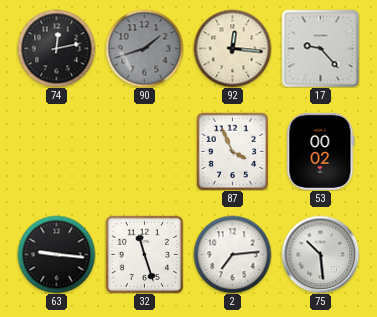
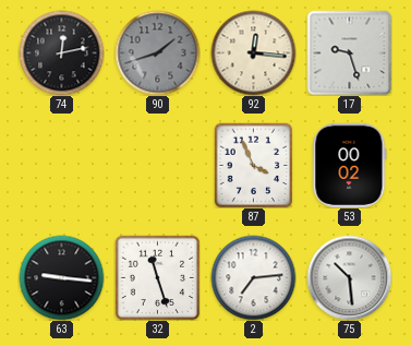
17: 9:23 -> 9:27 (349, 52)
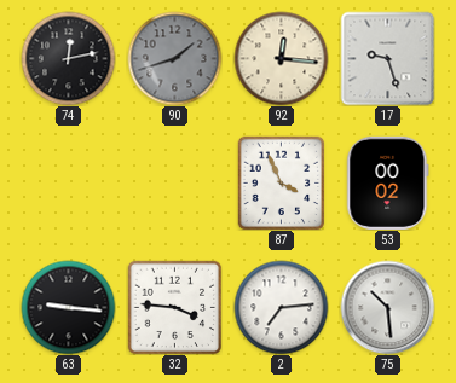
32: 11:27 -> 3:46 (174, 307)
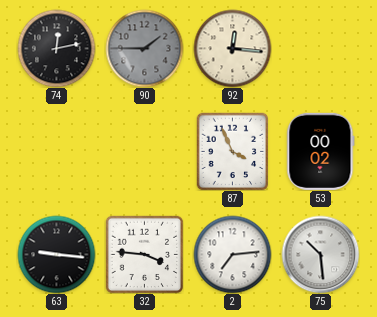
90: 1:42 -> 1:45 (144, 48)
17: 9:27 -> none (387, 58)
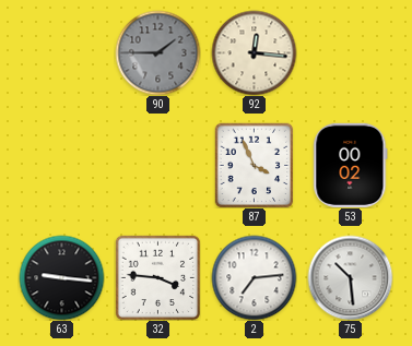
74: 12:13 -> none (56, 48)
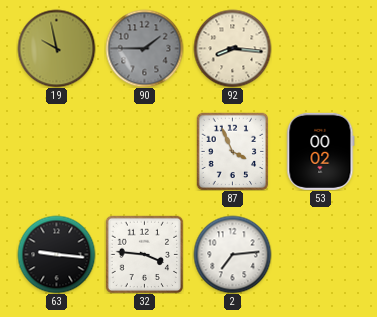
19: none -> 9:58 (56, 48)
92: 12:16 -> 8:16 (232, 48)
75: 10:29 -> none (350, 277)
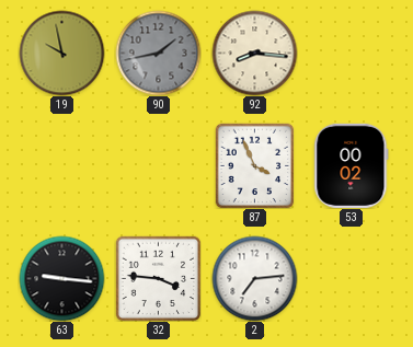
90: 1:45 -> 1:43 (158, 53)
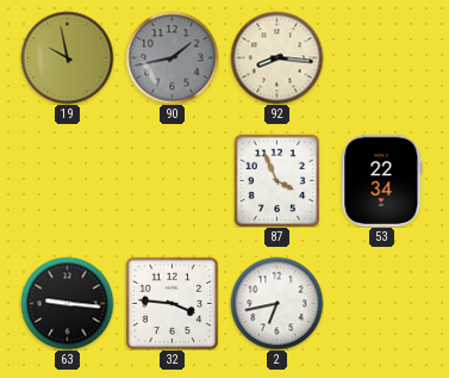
53: 00:02 -> 22:34 (382, 180)
2: 7:14 -> 6:43 (276, 303)
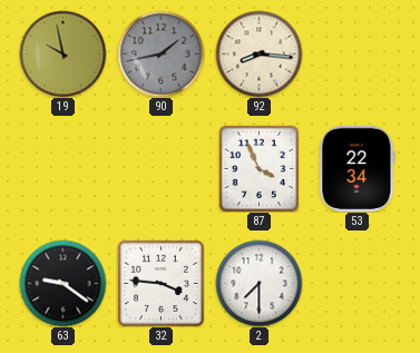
63: 9:16 -> 9:21 (62, 283)
2: 6:43 -> 7:30 (258, 283)
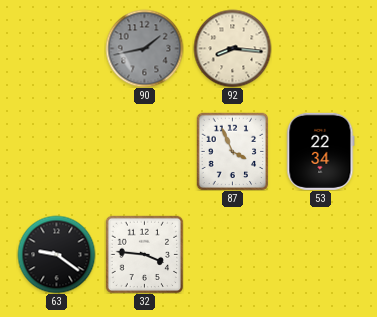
19: 9:58 -> none (62, 53)
2: 7:30 -> none (258, 283)
